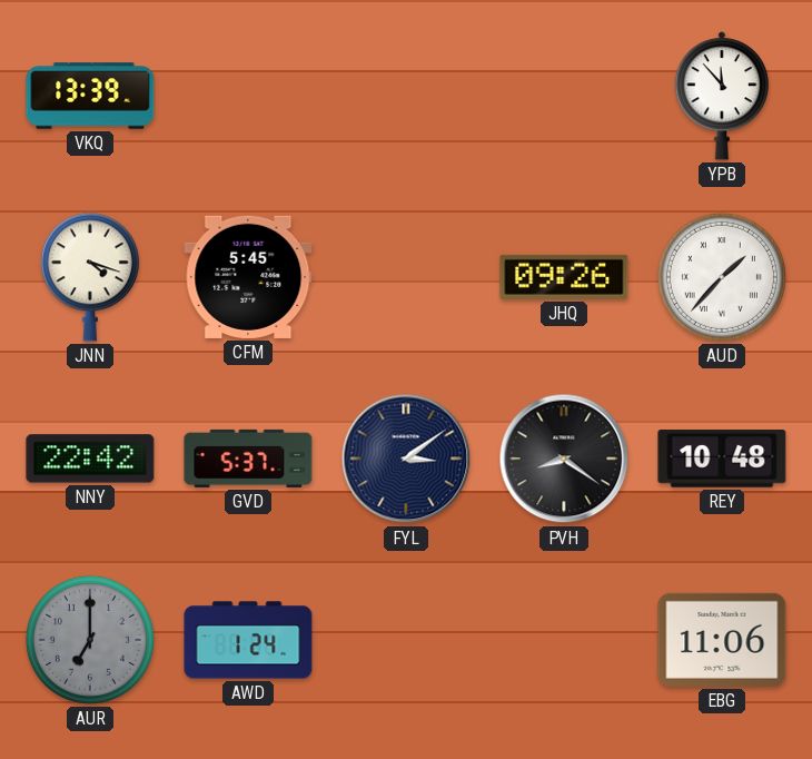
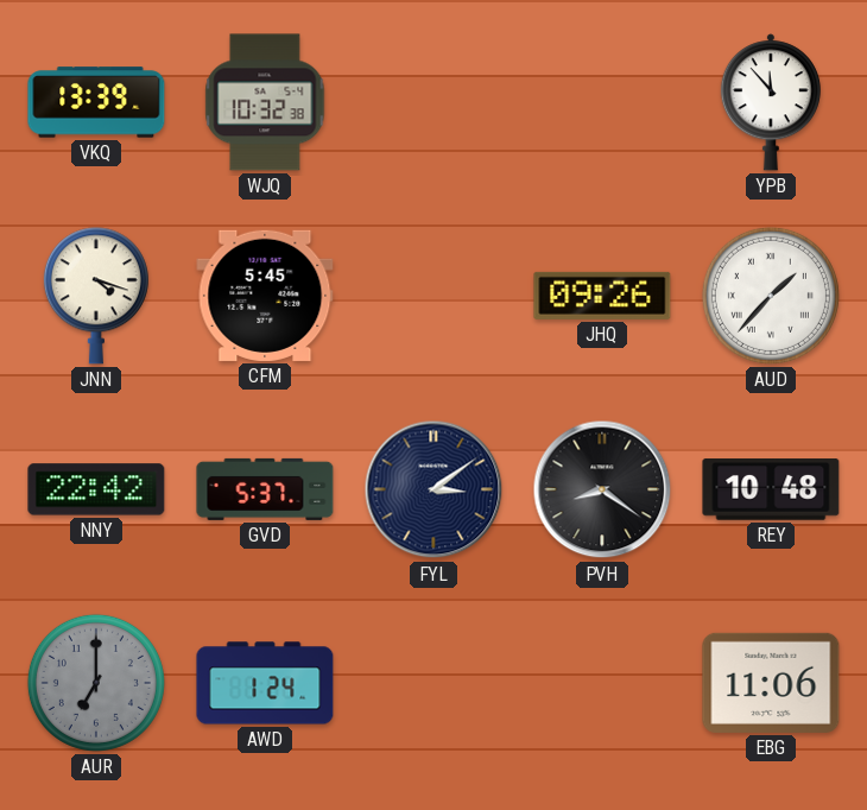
WJQ: none -> 10:32 (265, 102)
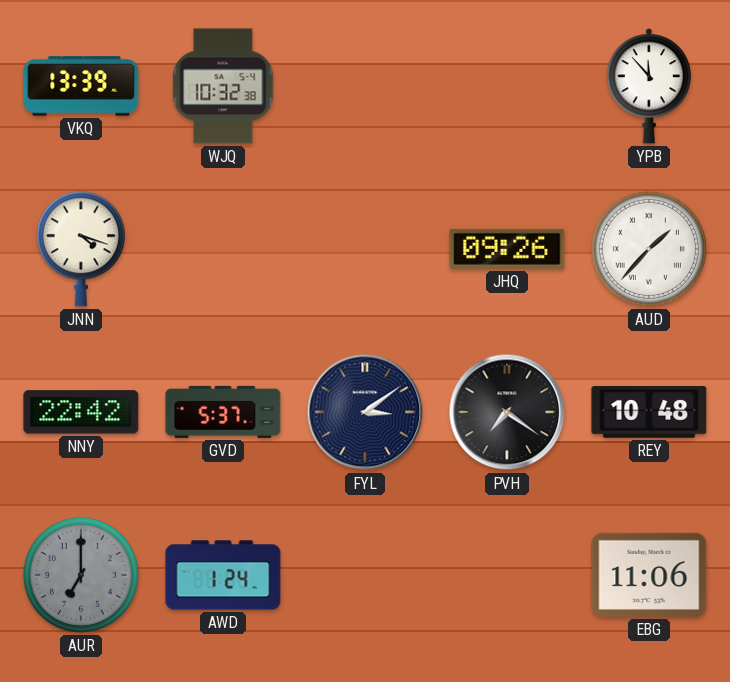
CFM: 5:45 -> none (265, 296)
PVH: 8:21 -> 7:21 (507, 412)
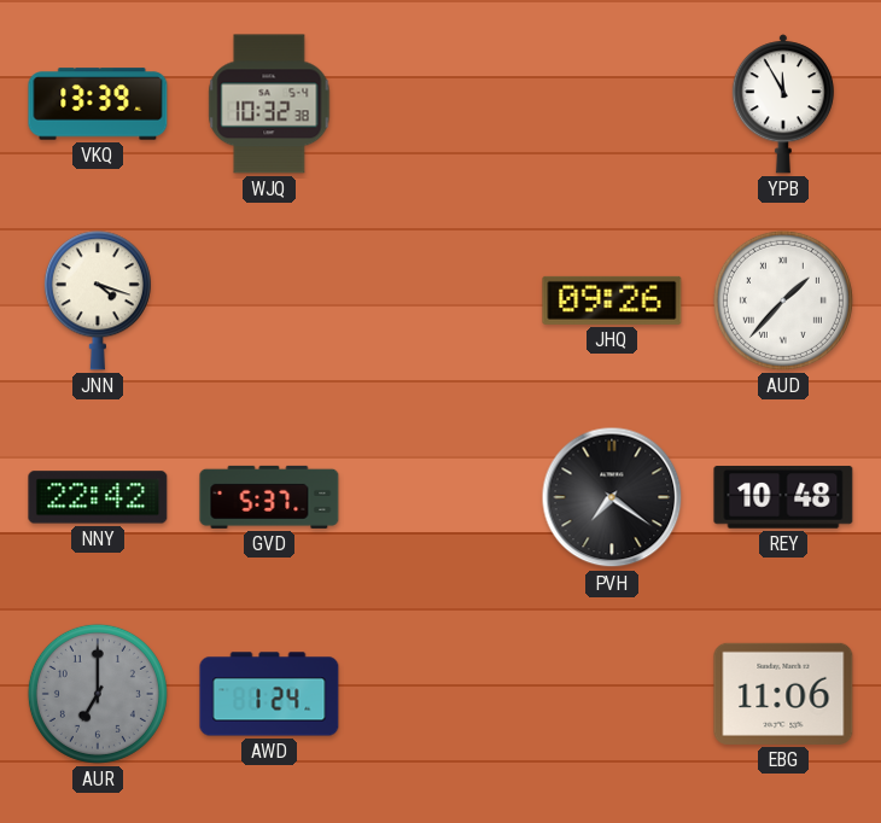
YPB: 11:53 -> 11:55 (783, 104)
FYL: 3:09 -> none (365, 412)
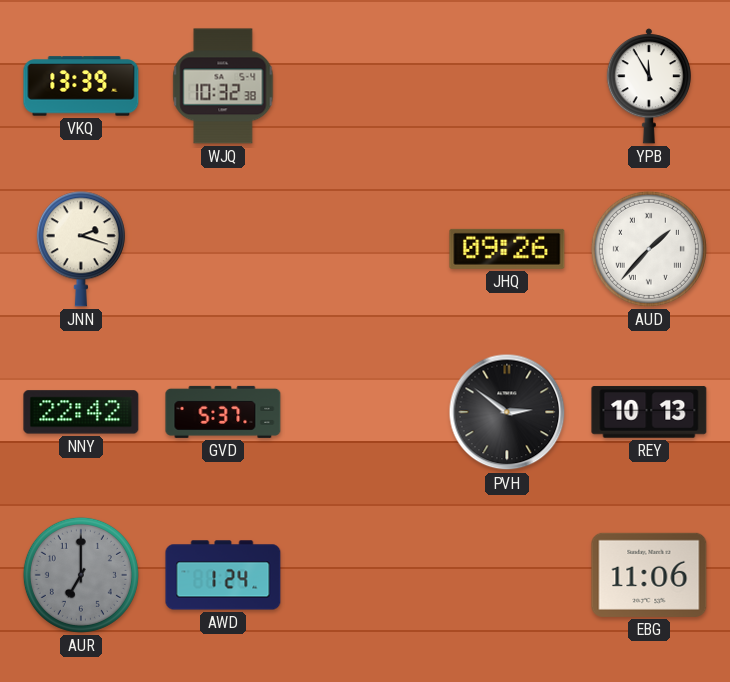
JNN: 4:18 -> 2:18 (81, 249)
PVH: 7:21 -> 2:51 (507, 412)
REY: 10:48 -> 10:13 (649, 412)
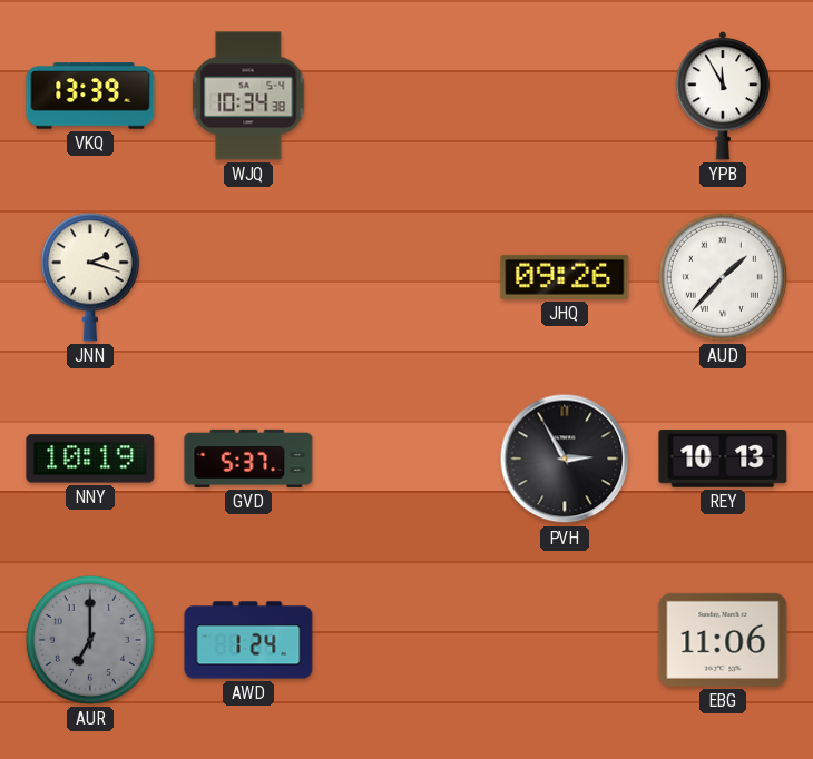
WJQ: 10:32 -> 10:34 (248, 96)
NNY: 22:42 -> 10:19 (90, 459)
PVH: 2:51 -> 2:55 (565, 459)
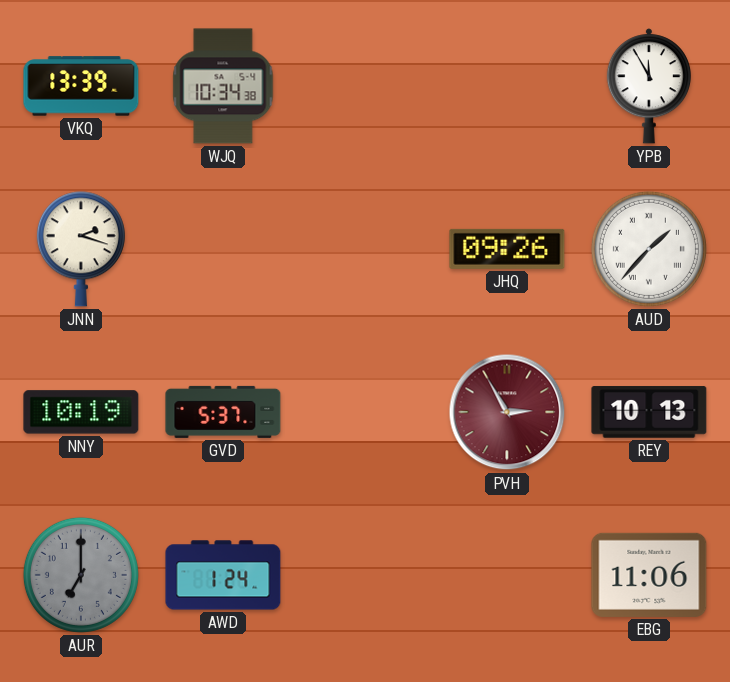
PVH dial: black -> burgundy (507, 412)
